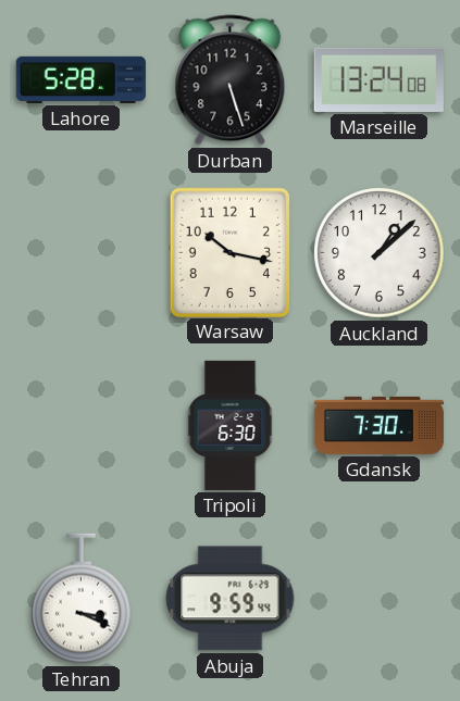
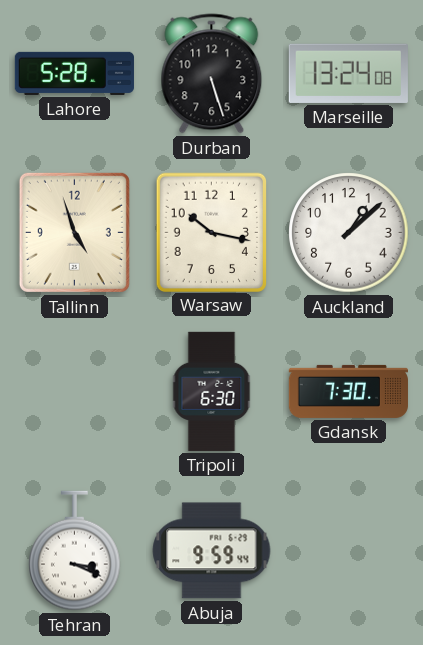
Tallinn: none -> 4:57 (74, 232)
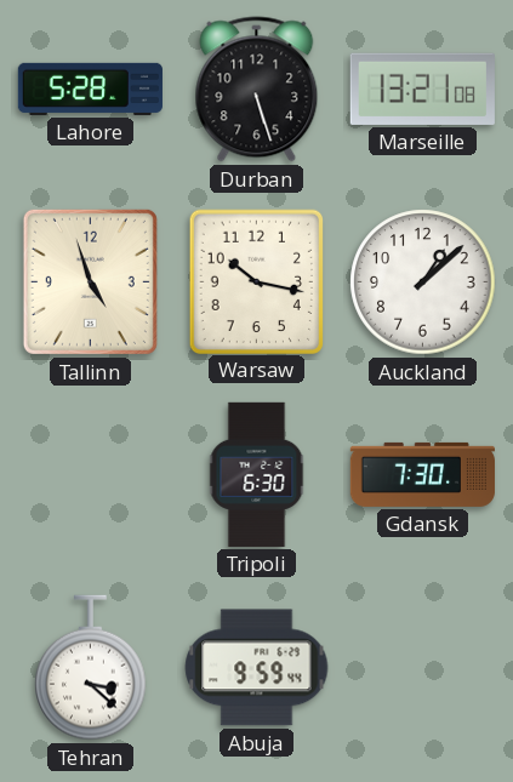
Marseille: 13:24 -> 13:21 (422, 89)
Tehran: 3:19 -> 3:22 (91, 668)
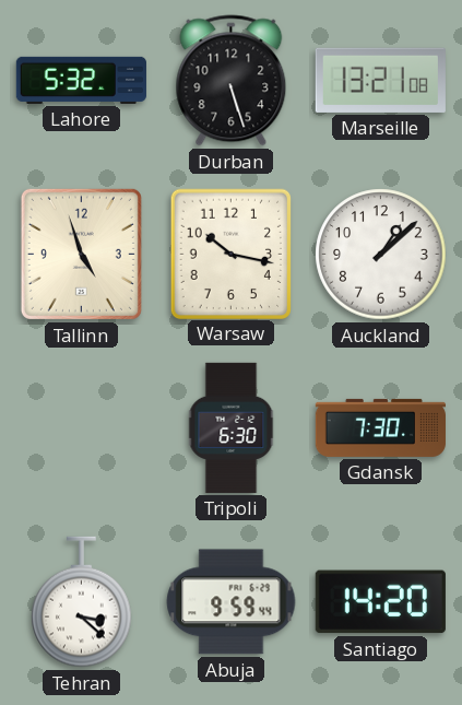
Lahore: 5:28 -> 5:32 (81, 80)
Santiago: none -> 14:20 (380, 602)
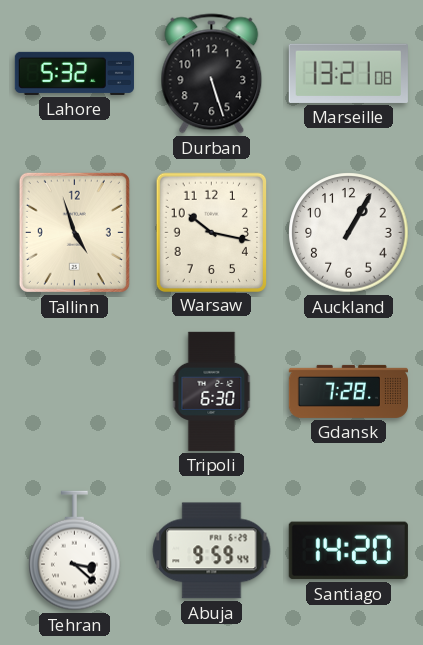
Auckland: 1:08 -> 1:05 (349, 233)
Gdansk: 7:30 -> 7:28 (348, 391)
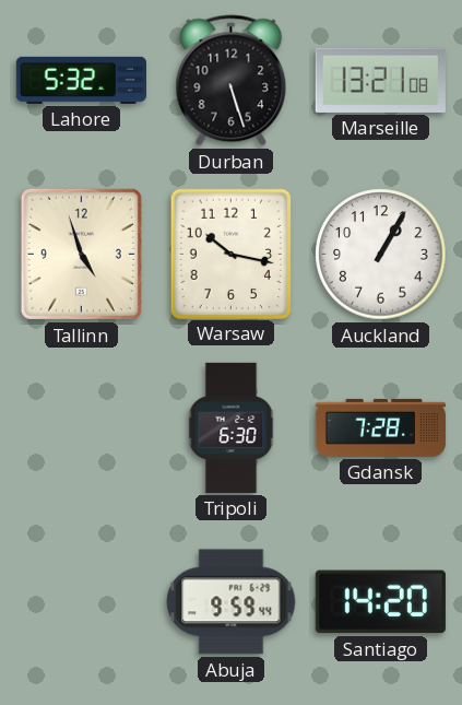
Tehran: 3:22 -> none (75, 551)
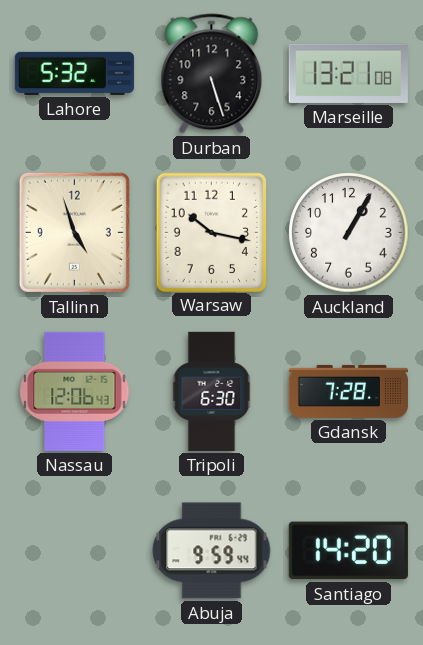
Nassau: none -> 12:06 (75, 391)
